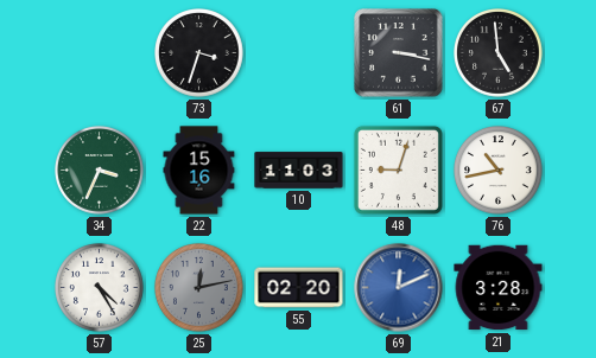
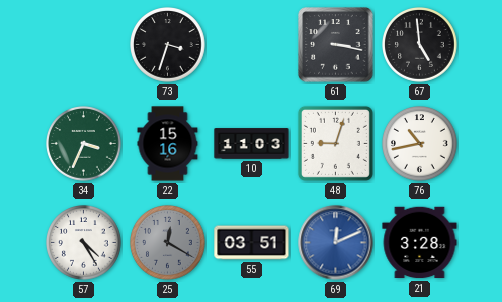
25: 12:13 -> 12:20 (168, 243)
55: 02:20 -> 03:51 (252, 243)
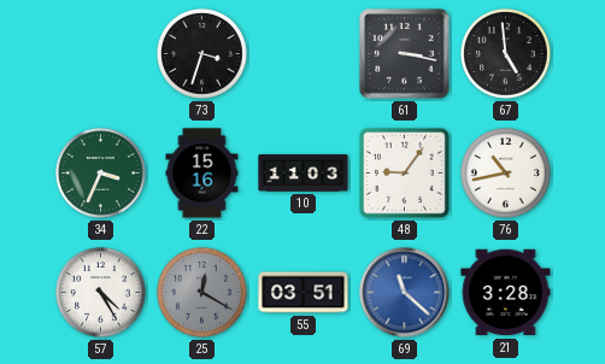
48: 9:03 -> 9:06 (404, 172)
69: 12:11 -> 11:22 (405, 293)
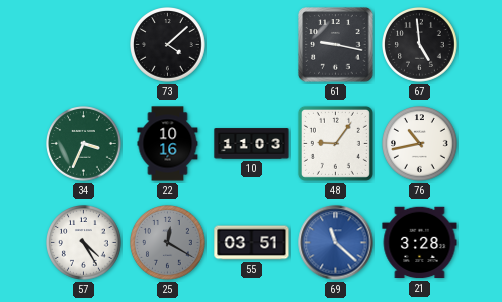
73: 3:33 -> 4:08 (168, 45)
61: 3:17 -> 9:17 (336, 45)
22: 15:16 -> 10:16 (168, 144)
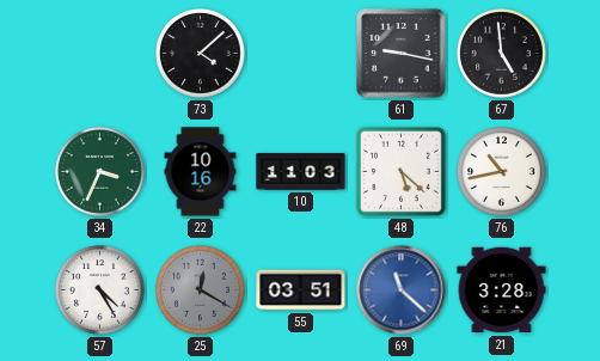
48: 9:06 -> 5:22 (400, 171)
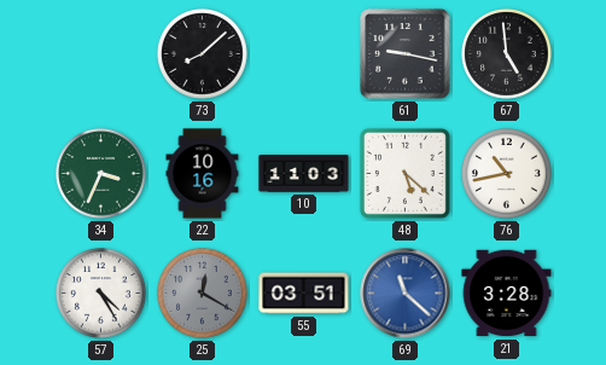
73: 4:08 -> 8:08 (203, 54)
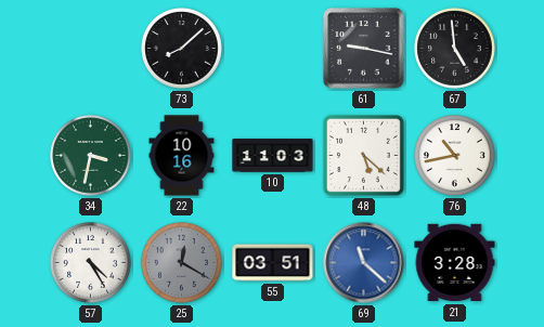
34: 3:34 -> 3:32 (91, 156)
